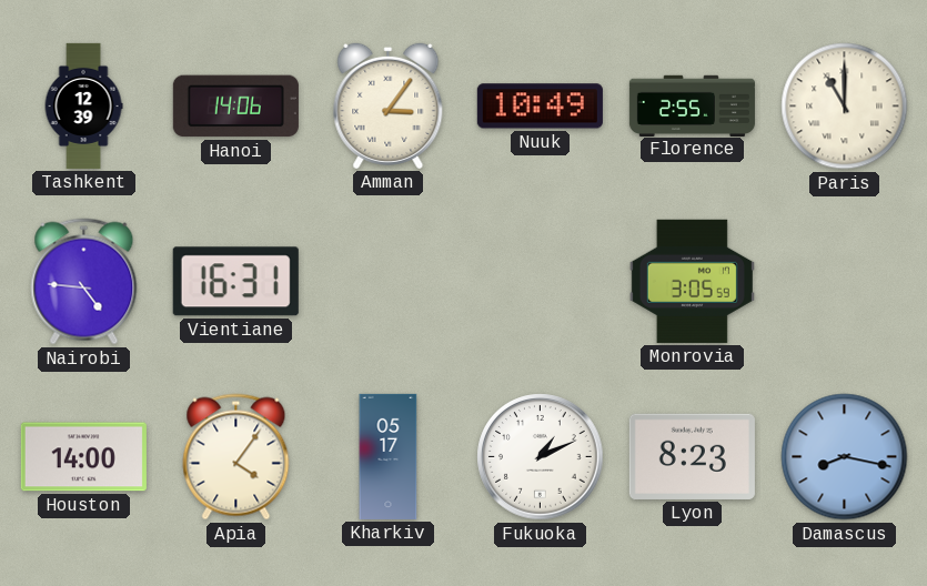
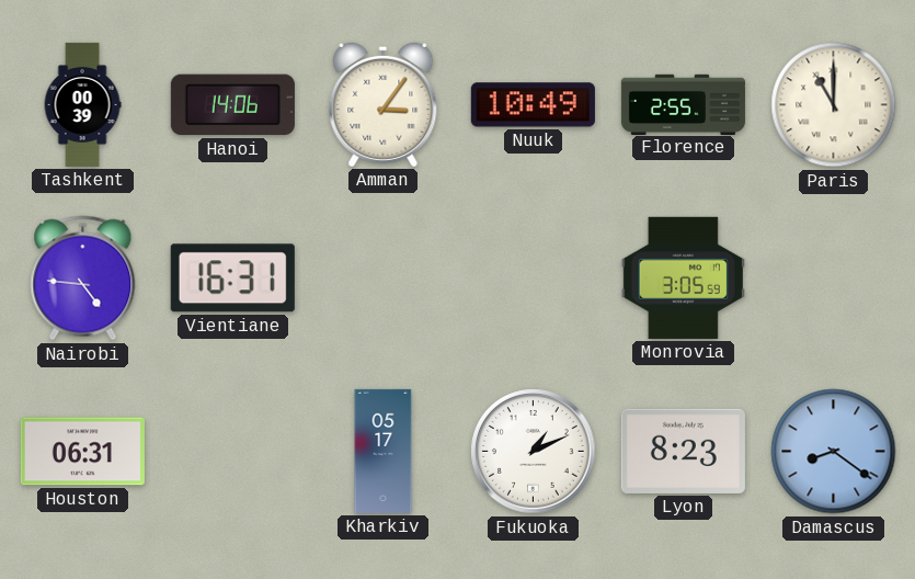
Tashkent: 12:39 -> 00:39 (82, 104)
Houston: 14:00 -> 06:31 (82, 452)
Apia: 4:06 -> none (236, 457)
Damascus: 8:17 -> 8:21 (834, 452)
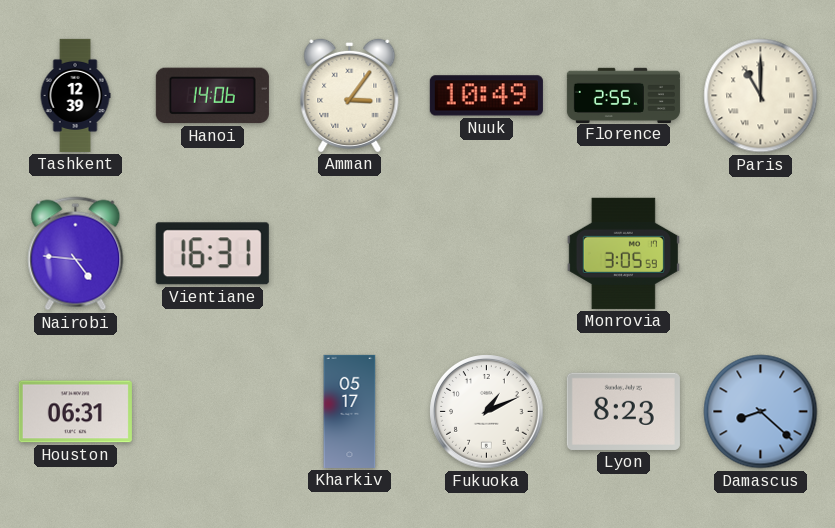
Tashkent: 00:39 -> 12:39 (75, 95)
Damascus: 8:21 -> 8:22 (761, 412)
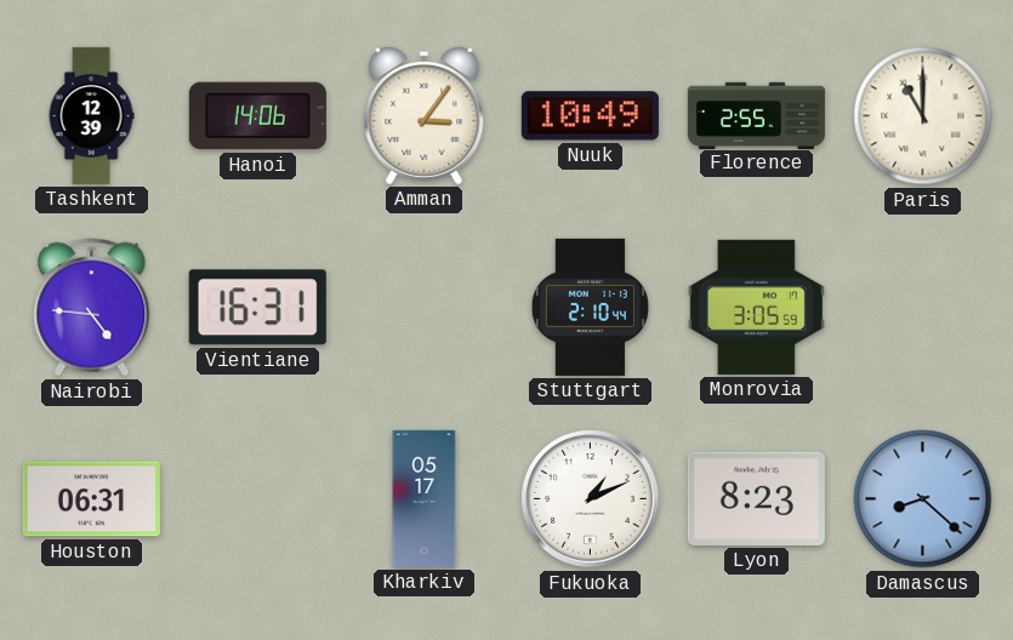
Stuttgart: none -> 2:10 (590, 307)
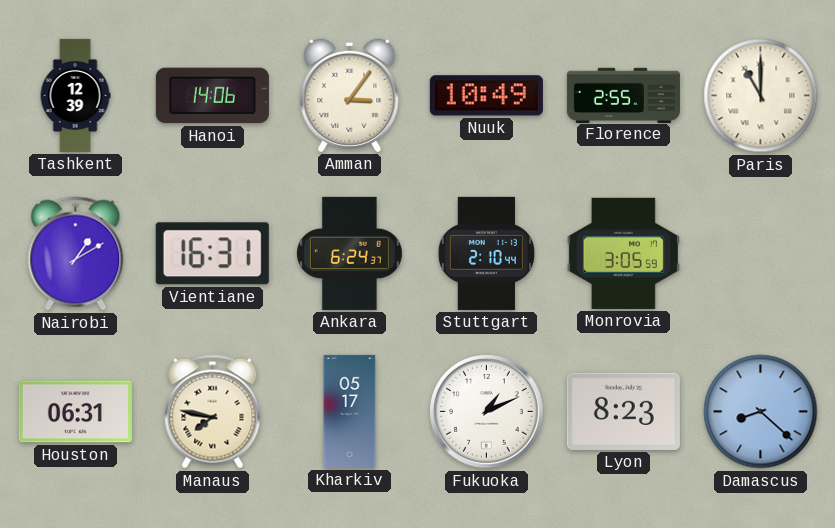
Nairobi: 4:46 -> 1:10 (76, 254)
Ankara: none -> 6:24 (349, 253)
Manaus: none -> 7:47 (213, 412)
